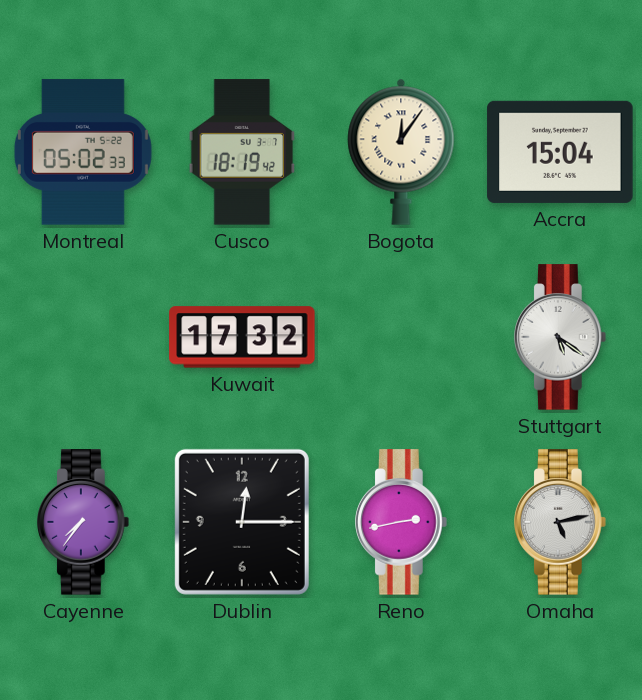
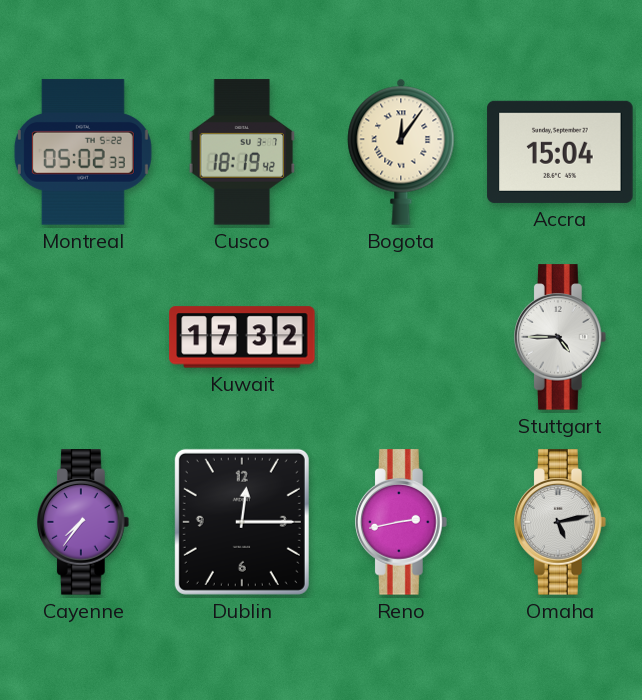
Stuttgart: 5:21 -> 4:45 (561, 337)
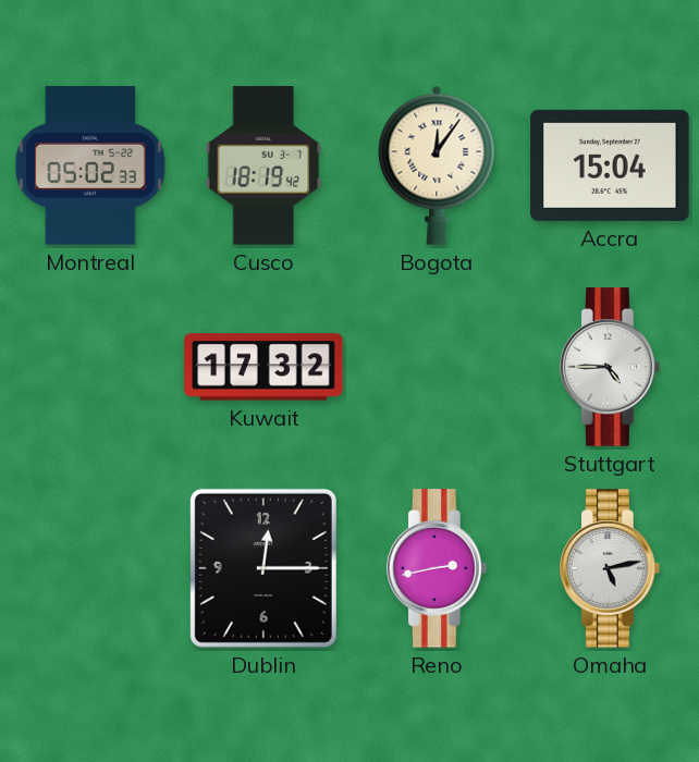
Cayenne: 7:36 -> none (84, 522)
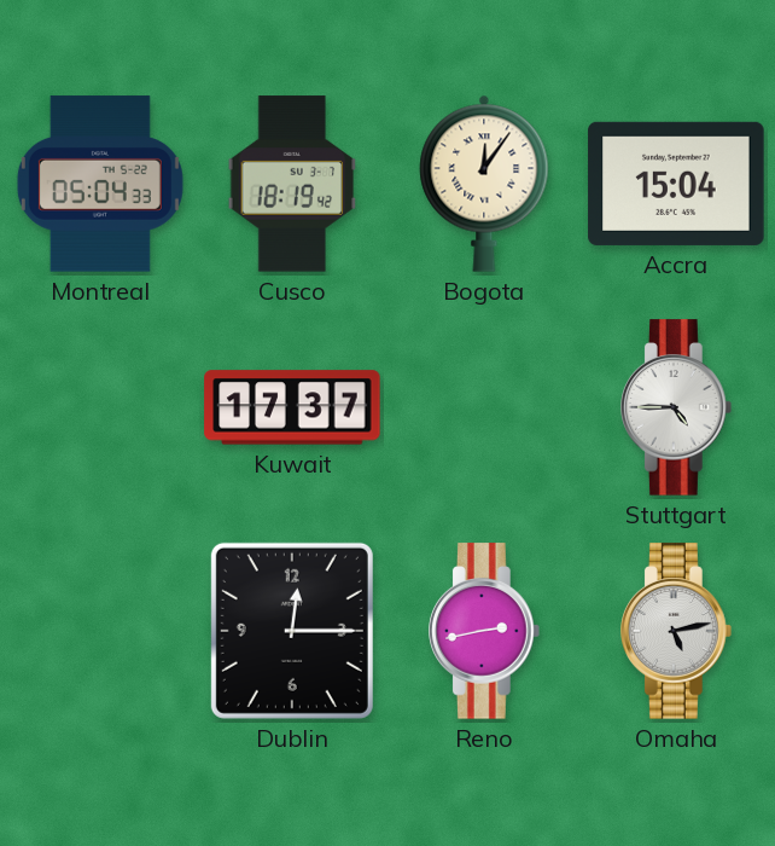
Montreal: 05:02 -> 05:04 (100, 184)
Kuwait: 17:32 -> 17:37 (292, 407)
